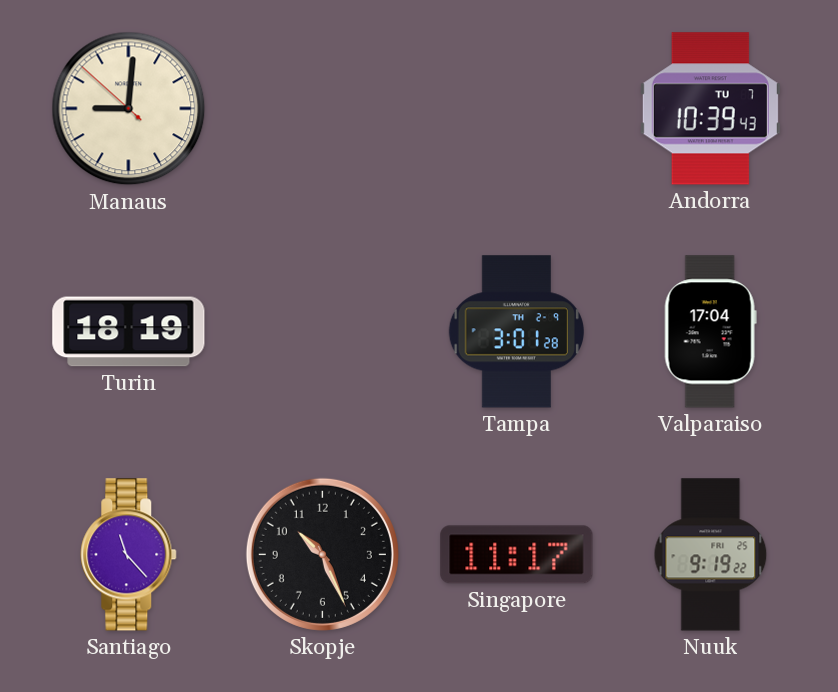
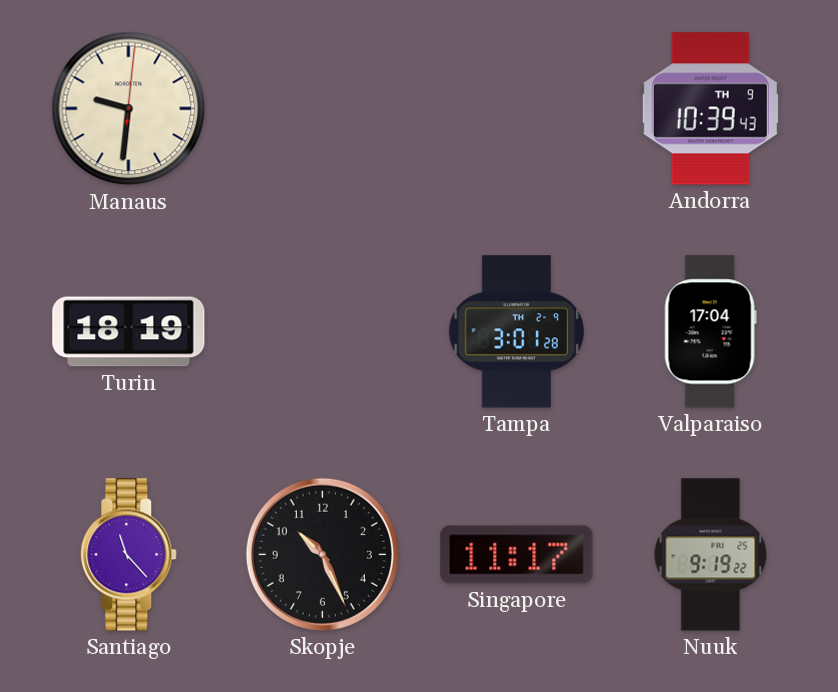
Manaus: 9:00 -> 9:31 (129, 109)
Andorra date: TU 7 -> TH 9 (710, 109)
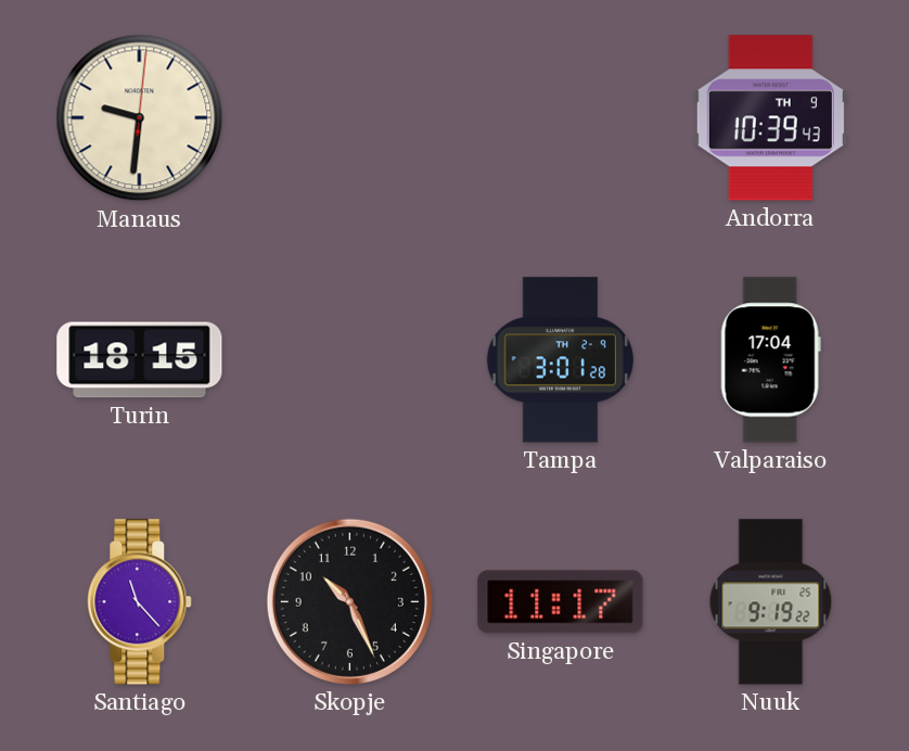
Turin: 18:19 -> 18:15 (140, 360)
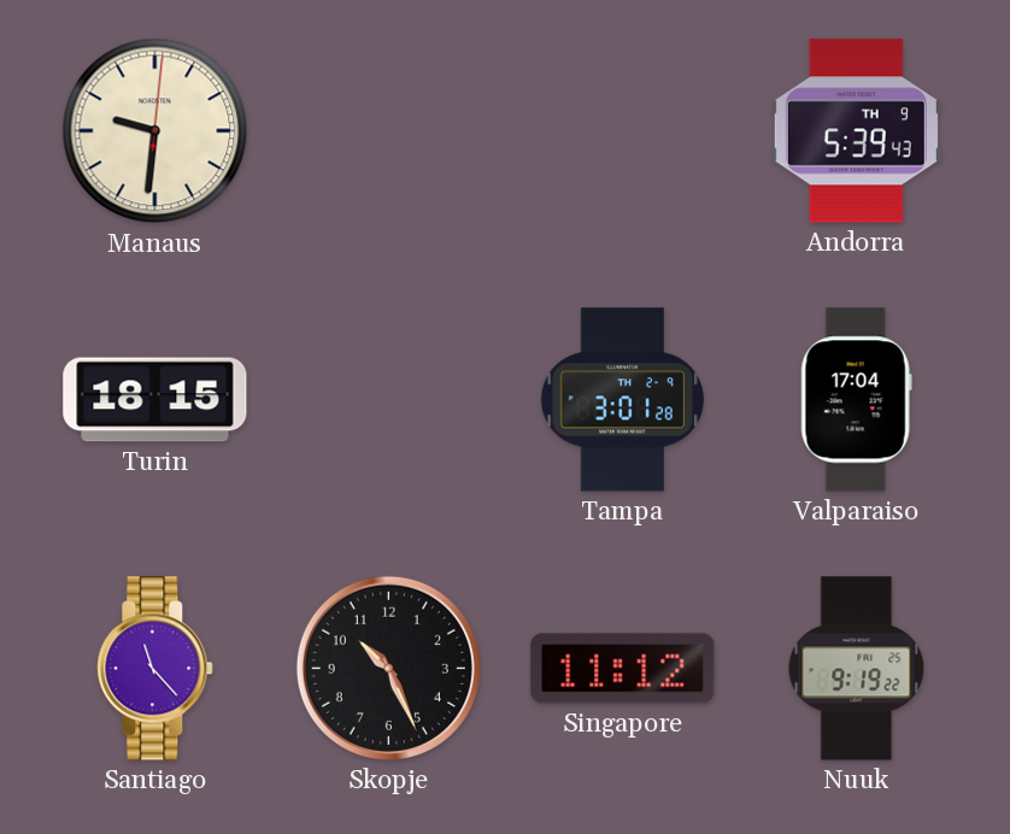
Andorra: 10:39 -> 5:39 (856, 131)
Singapore: 11:17 -> 11:12 (623, 669)
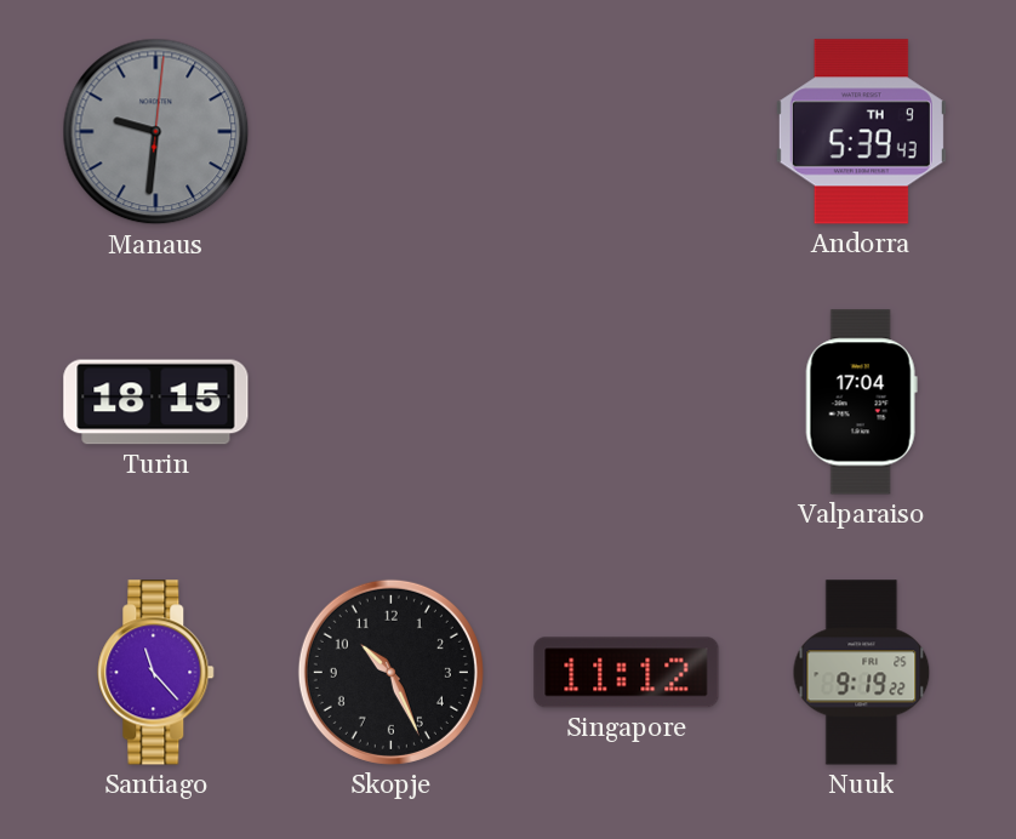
Manaus dial: cream -> grey (156, 132)
Tampa: 3:01 -> none (622, 400)
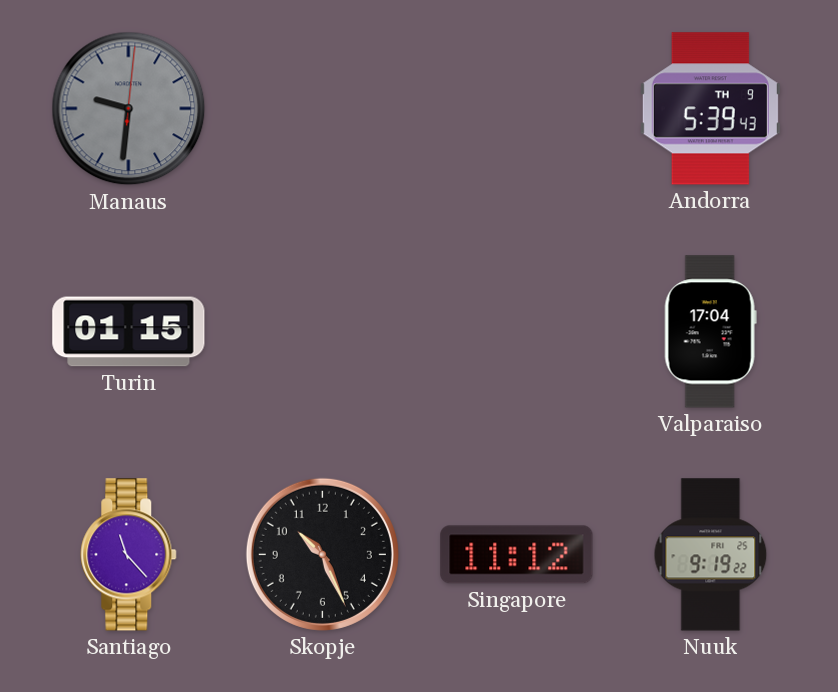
Turin: 18:15 -> 01:15 (129, 332)
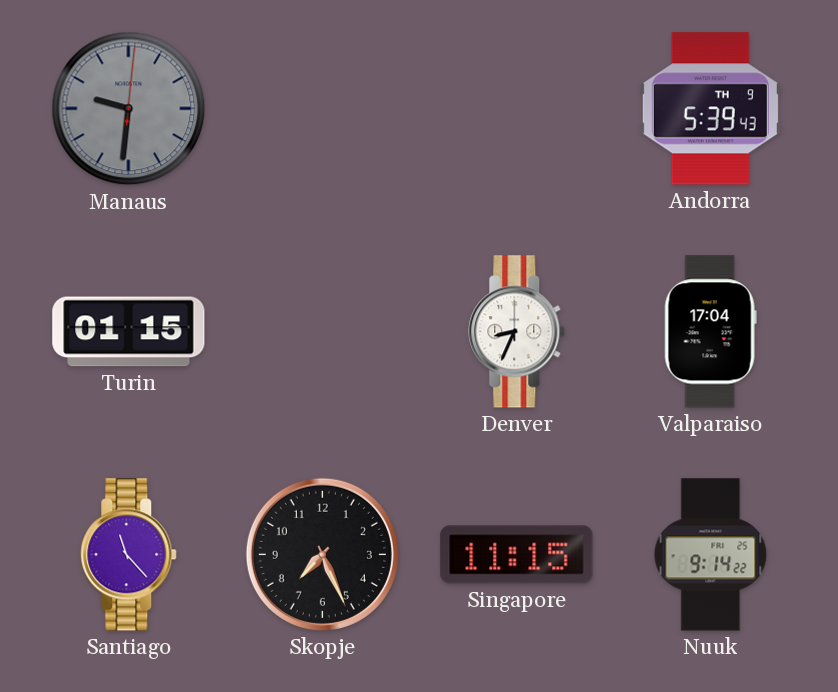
Denver: none -> 8:34 (517, 332)
Skopje: 10:26 -> 7:26 (322, 554)
Singapore: 11:12 -> 11:15 (517, 555)
Nuuk: 9:19 -> 9:14 (711, 555)
